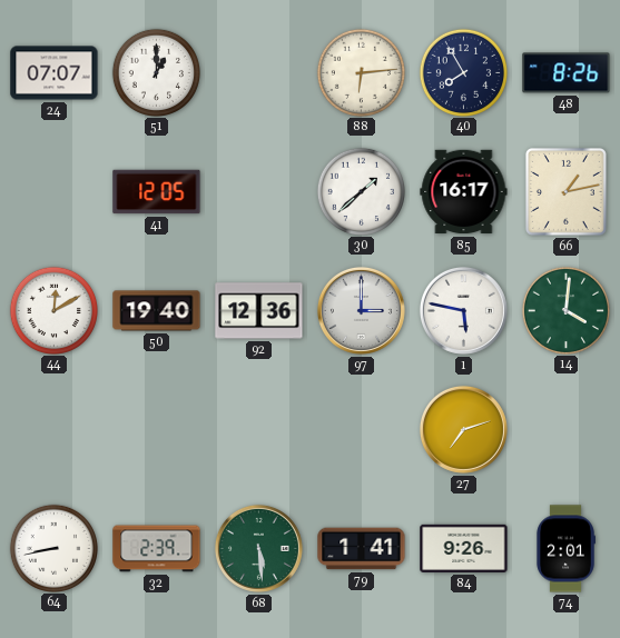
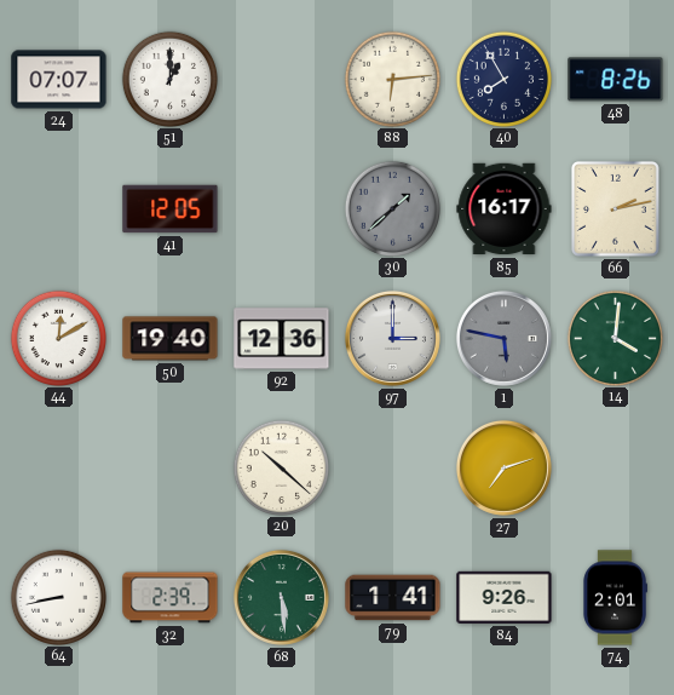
30 dial: white -> grey (392, 208)
66: 1:13 -> 2:13 (615, 208)
1 dial: white -> grey (503, 338)
20: none -> 10:22 (281, 467)
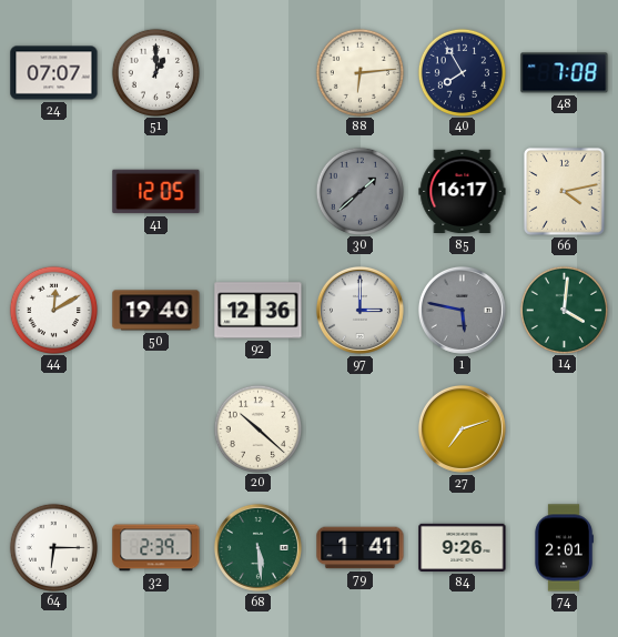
48: 8:26 -> 7:08 (565, 73)
66: 2:13 -> 4:13 (564, 191)
64: 8:43 -> 6:15 (53, 547)
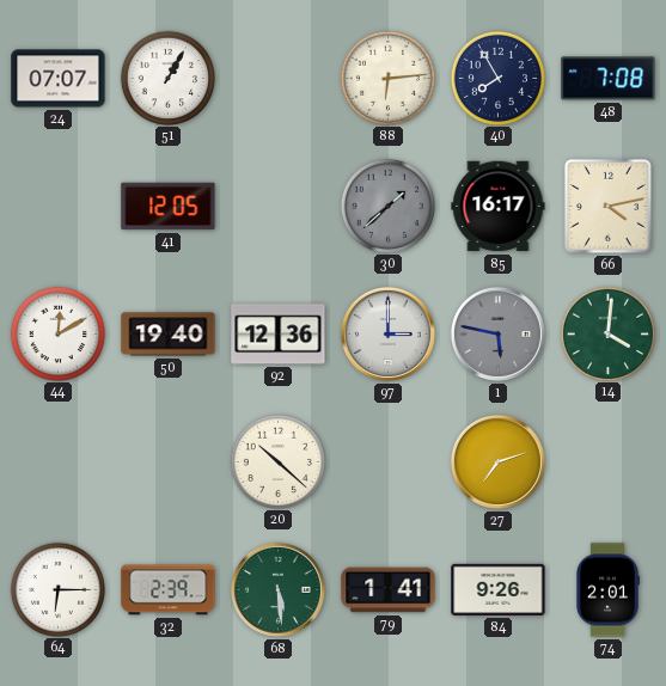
51: 1:00 -> 1:05 (167, 78)
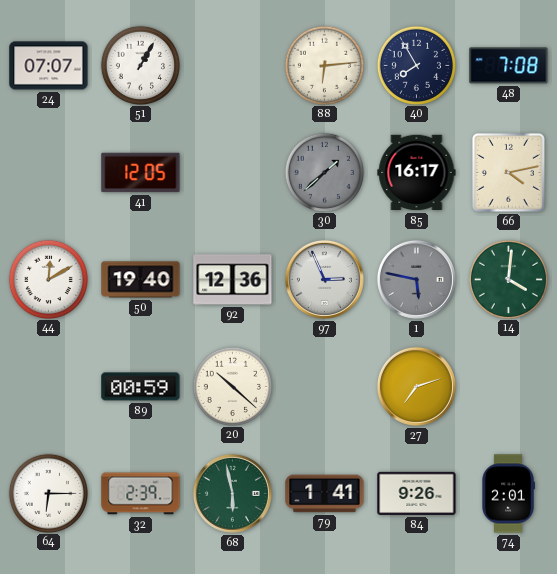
97: 3:00 -> 2:56 (324, 279)
89: none -> 00:59 (141, 387)
68: 5:29 -> 5:58 (232, 493)
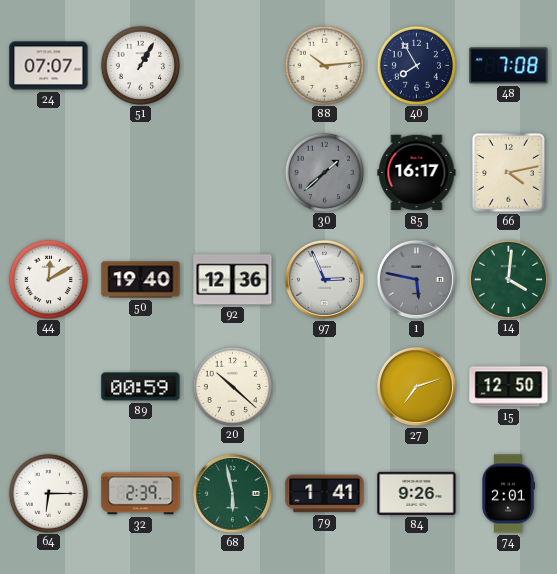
88: 6:14 -> 10:14 (324, 65)
41: 12:05 -> none (141, 173)
15: none -> 12:50 (509, 387)
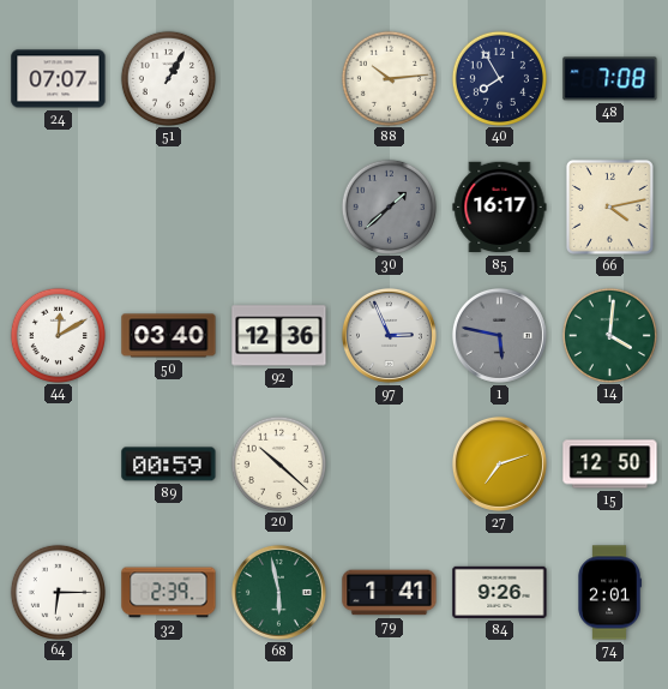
50: 19:40 -> 03:40 (169, 336)
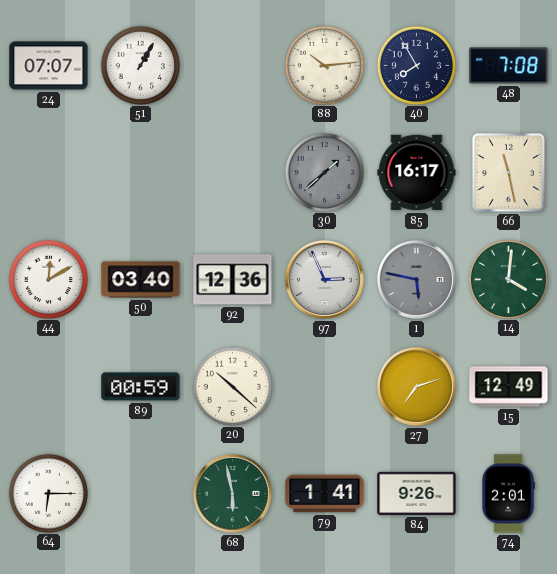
66: 4:13 -> 11:28 (508, 172)
15: 12:50 -> 12:49 (509, 387)
32: 2:39 -> none (169, 593)
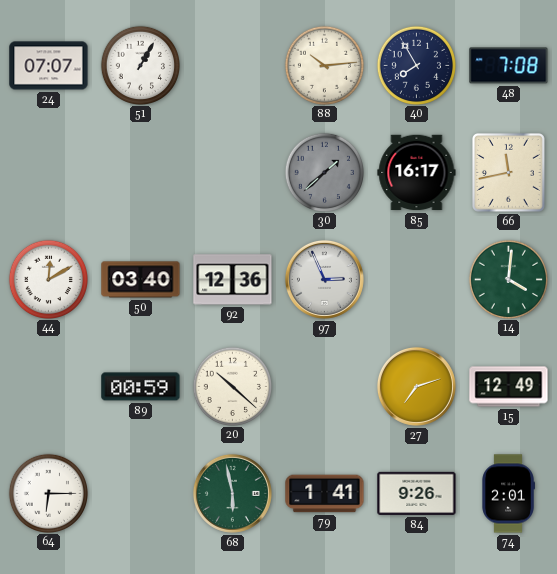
66: 11:28 -> 11:43 (508, 172)
1: 5:47 -> none (416, 279)
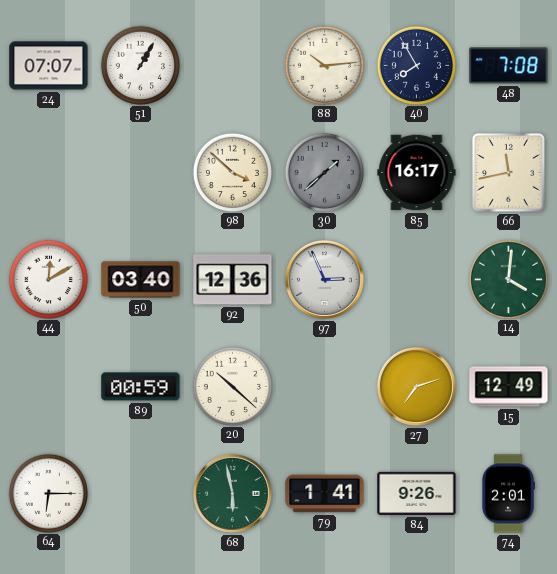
98: none -> 3:52 (232, 172)
